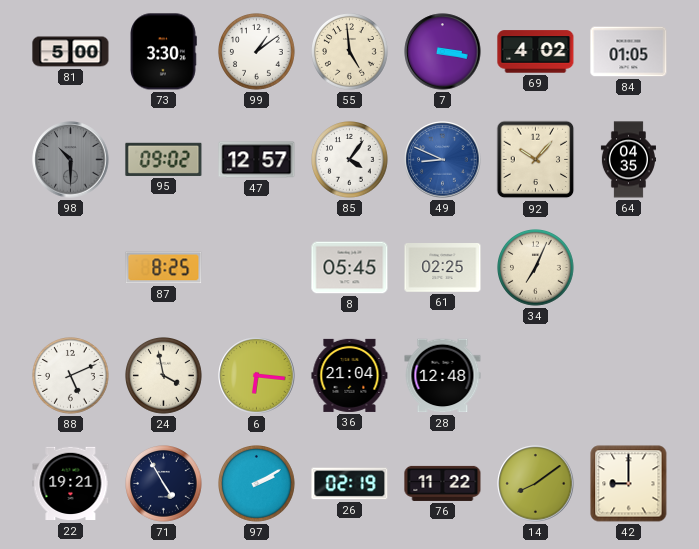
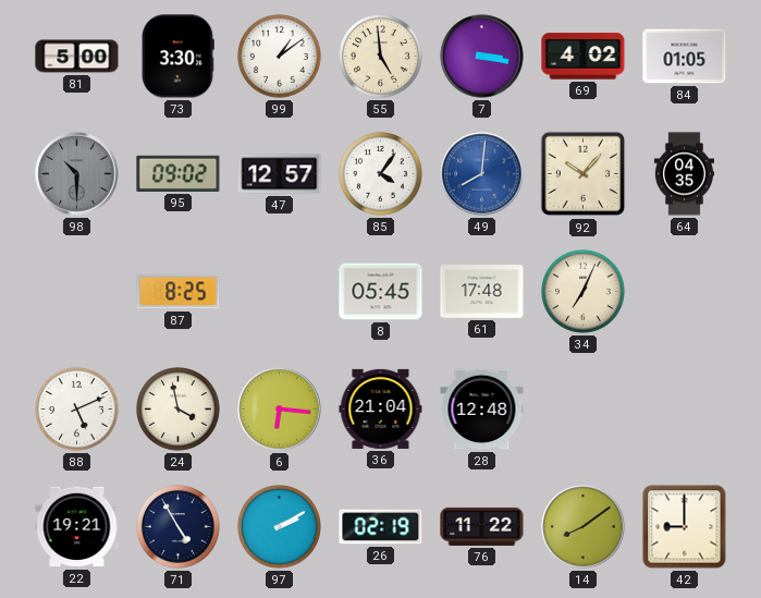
49: 8:49 -> 8:01 (482, 174)
61: 02:25 -> 17:48 (482, 292)
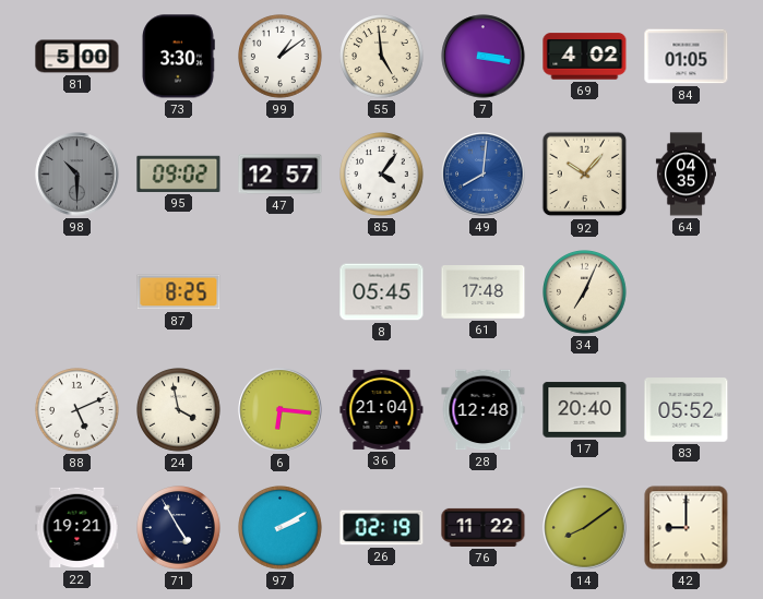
17: none -> 20:40 (585, 410)
83: none -> 05:52 (687, 410)
